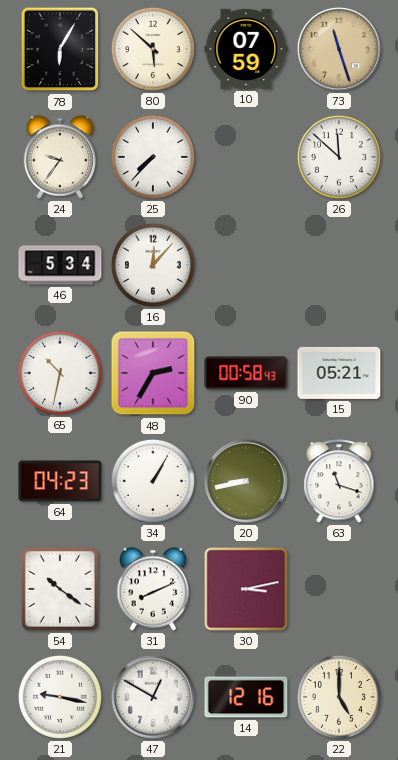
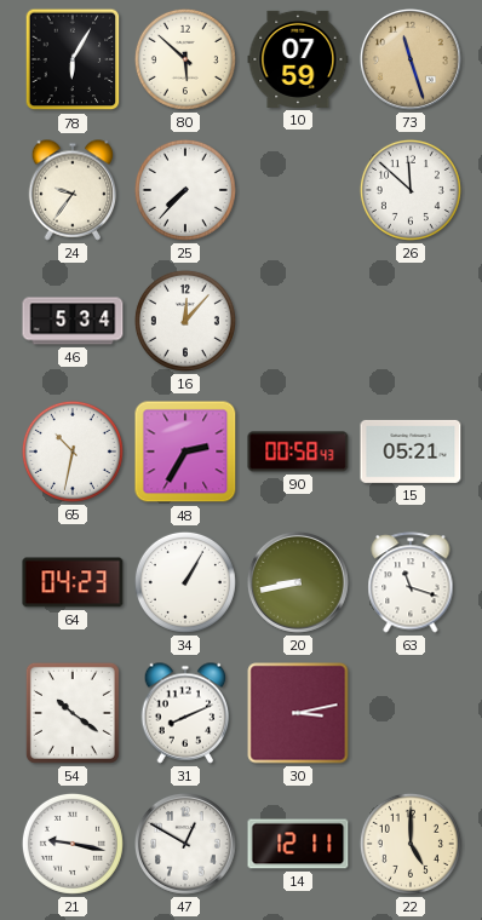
14: 12:16 -> 12:11 (298, 844)
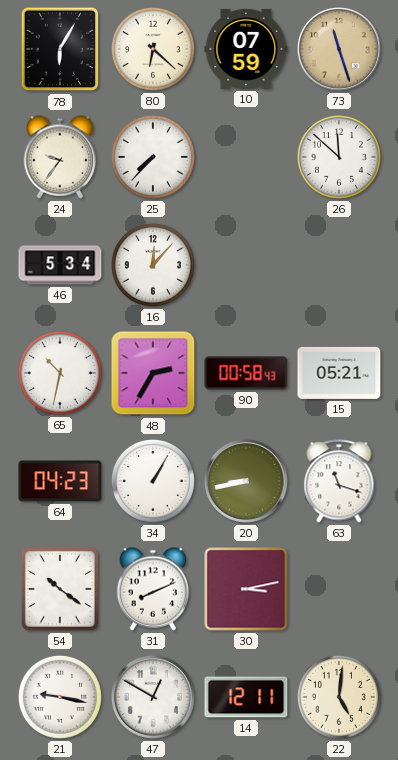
80: 5:52 -> 6:22 (153, 49)
22: 5:00 -> 5:01 (339, 697)
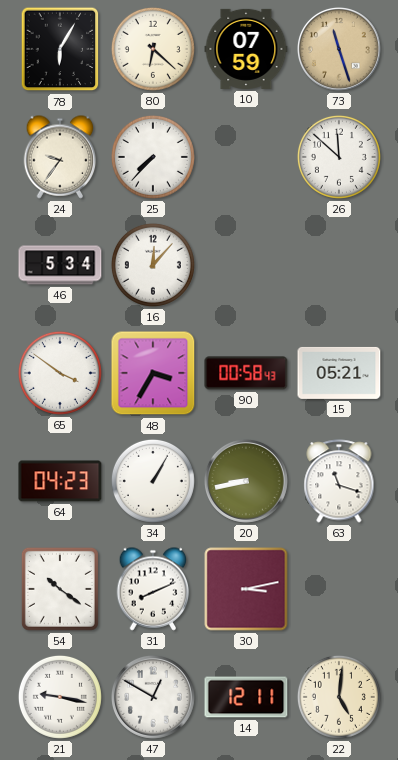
65: 10:32 -> 3:51 (60, 373)
48: 2:35 -> 3:35 (153, 373)
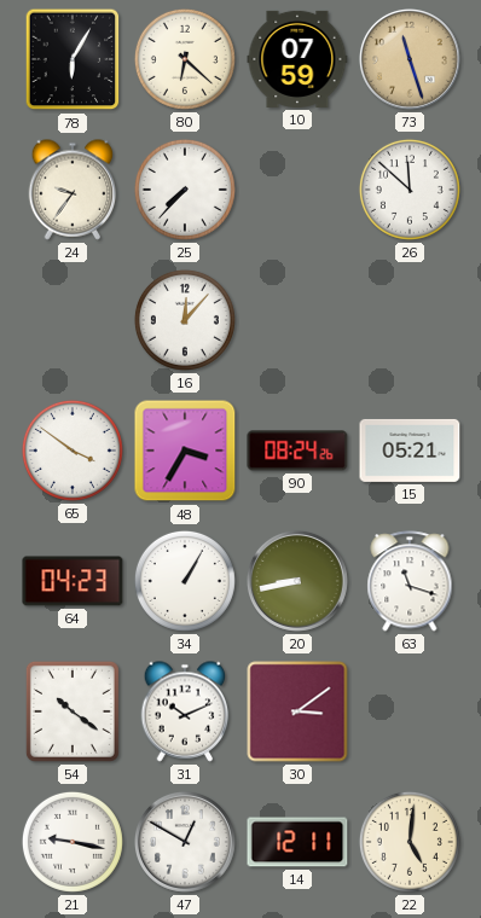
46: 5:34 -> none (60, 265)
90: 00:58 -> 08:24 (297, 451)
31: 8:11 -> 10:11 (185, 711)
30: 3:13 -> 3:09 (297, 711)
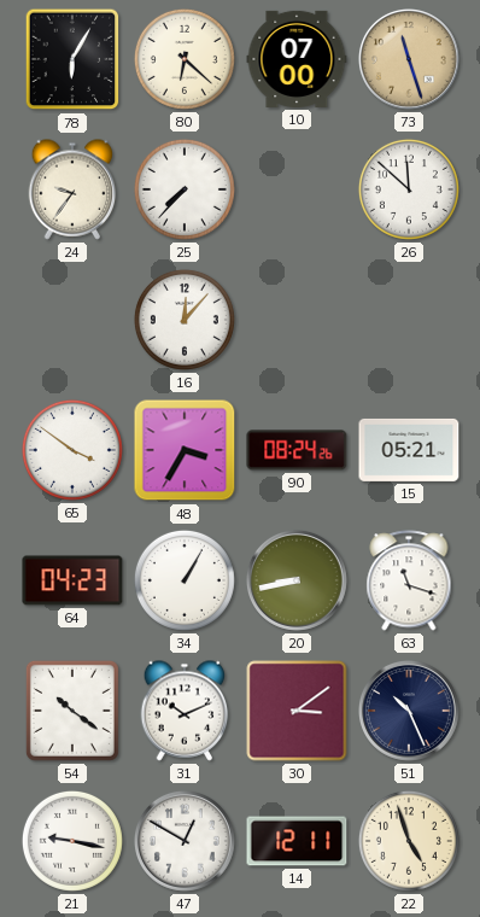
10: 07:59 -> 07:00 (297, 59)
51: none -> 10:26 (410, 712)
22: 5:01 -> 4:57 (409, 841)
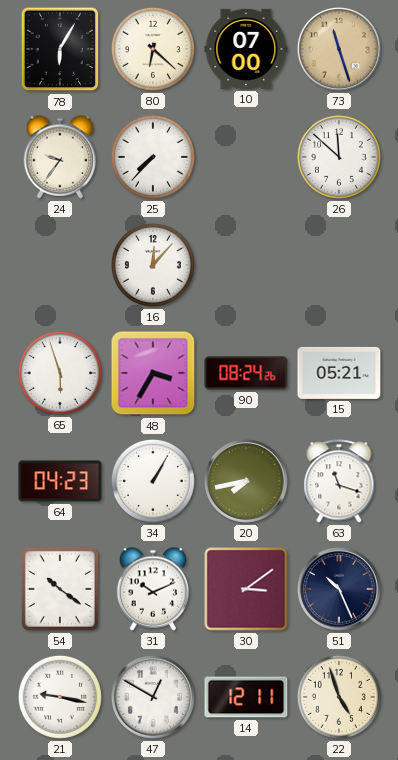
65: 3:51 -> 5:57 (60, 373)
20: 8:43 -> 7:43 (247, 482)
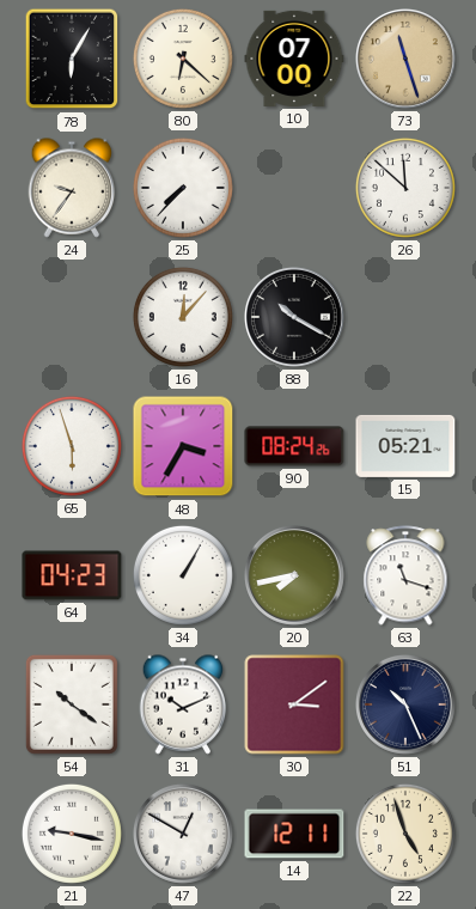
88: none -> 10:20 (295, 318)
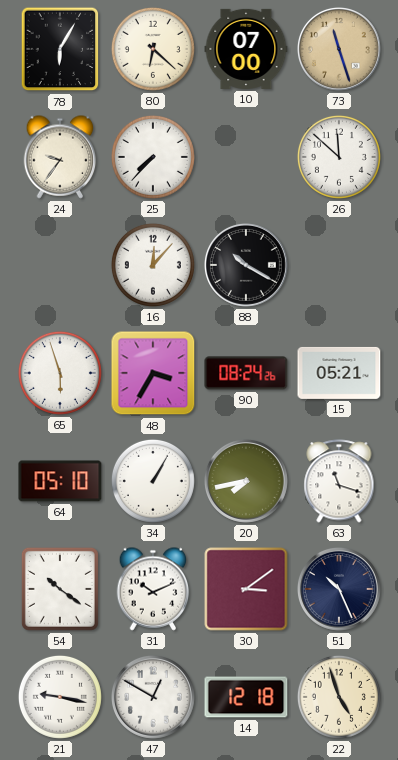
64: 04:23 -> 05:10 (60, 481)
14: 12:11 -> 12:18 (246, 697)
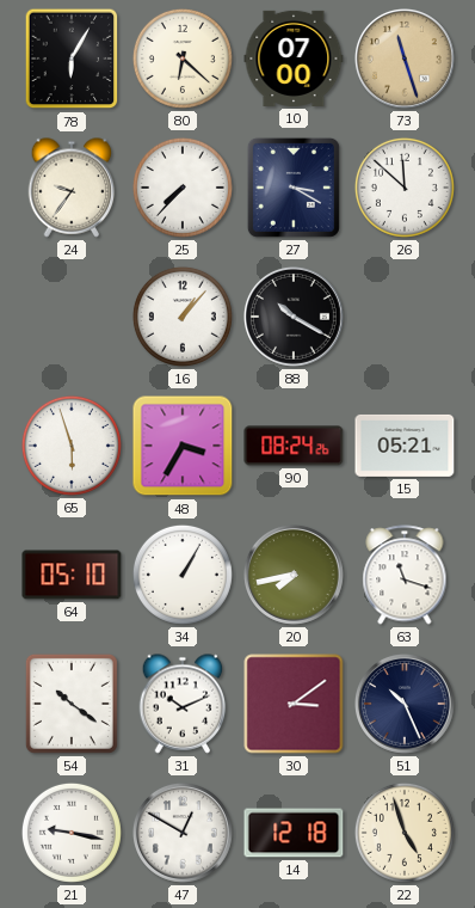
27: none -> 3:20 (294, 188)
16: 12:07 -> 1:07 (183, 317)
